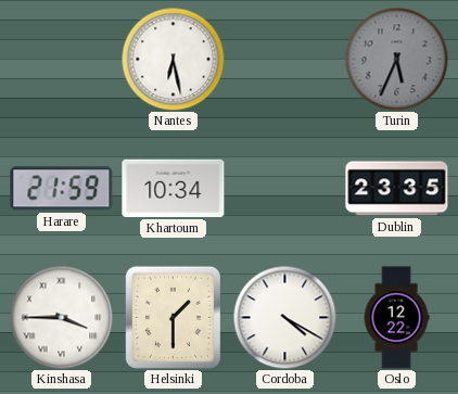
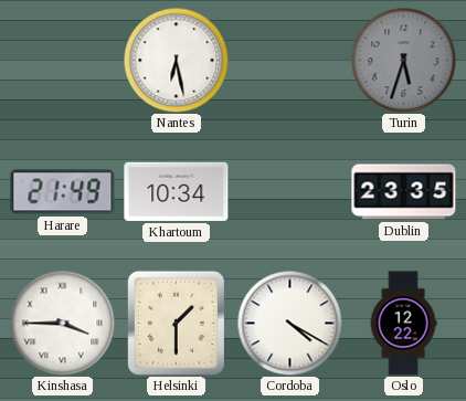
Turin: 5:34 -> 5:33 (403, 60)
Harare: 21:59 -> 21:49 (63, 192)
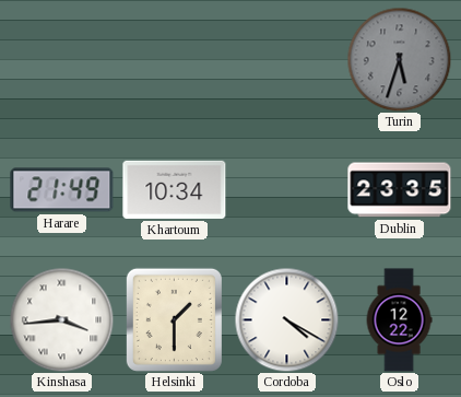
Nantes: 6:28 -> none (176, 60)
Kinshasa: 3:45 -> 3:44 (61, 319)
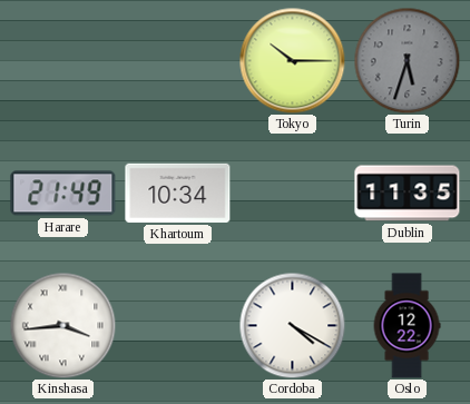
Tokyo: none -> 10:15 (292, 60)
Dublin: 23:35 -> 11:35 (408, 194)
Helsinki: 1:30 -> none (174, 319)
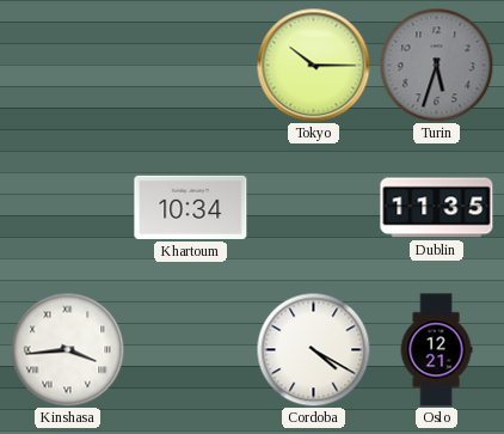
Harare: 21:49 -> none (63, 194)
Oslo: 12:22 -> 12:21 (436, 350)
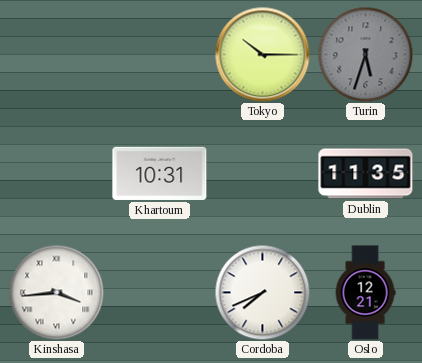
Khartoum: 10:34 -> 10:31 (160, 173)
Cordoba: 4:20 -> 7:41 (262, 292)
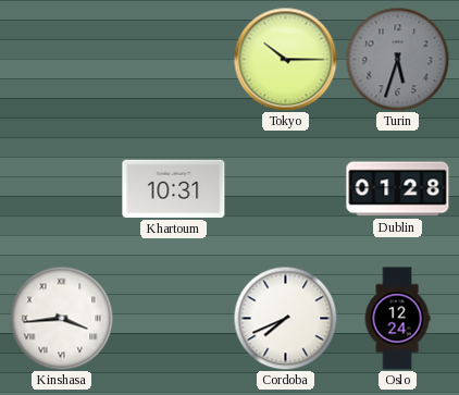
Dublin: 11:35 -> 01:28 (398, 189)
Oslo: 12:21 -> 12:24 (397, 319)
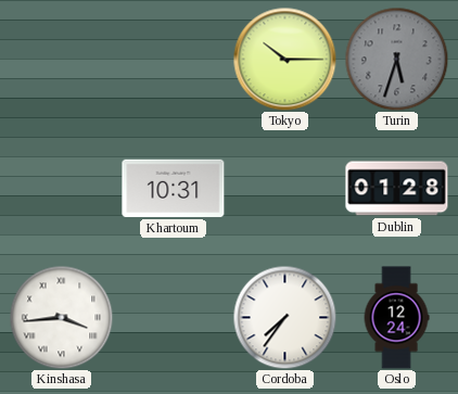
Cordoba: 7:41 -> 7:36 (284, 317)
